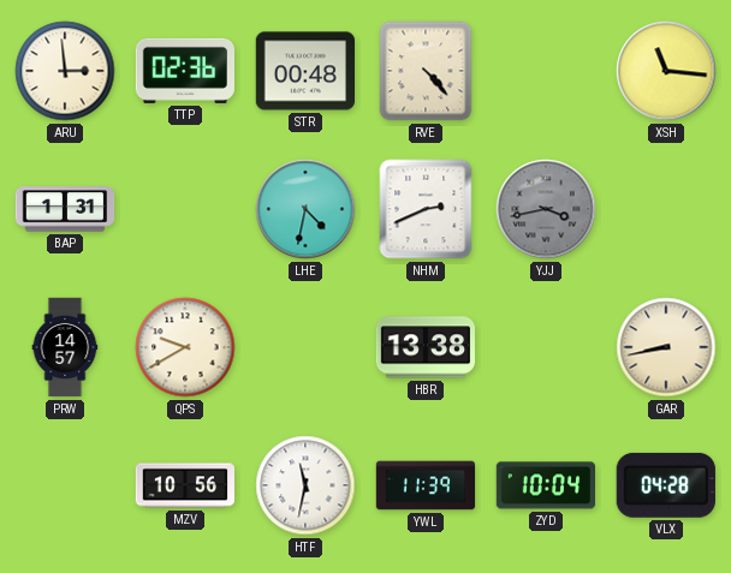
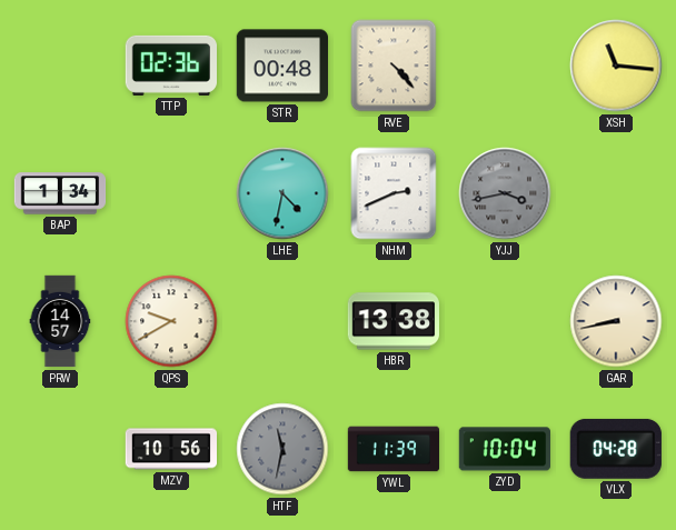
ARU: 2:59 -> none (65, 71)
BAP: 1:31 -> 1:34 (60, 193)
HTF dial: white -> grey (282, 449)
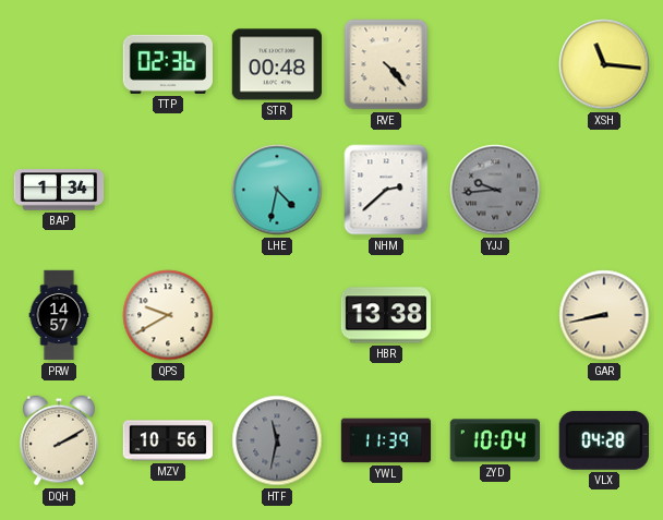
NHM: 2:41 -> 2:38 (386, 190)
YJJ: 3:43 -> 9:44 (495, 190)
DQH: none -> 2:10 (60, 440)
